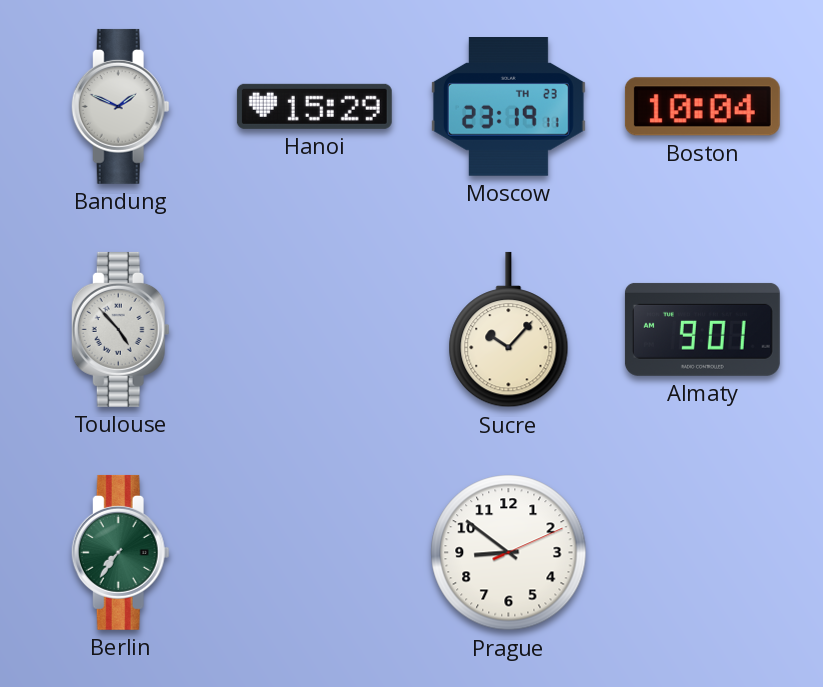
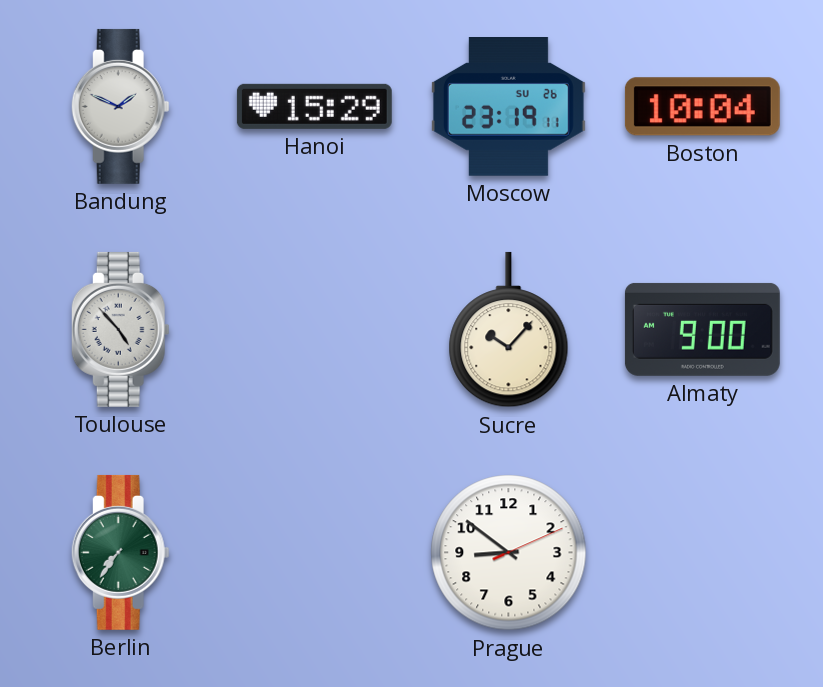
Moscow date: TH 23 -> SU 26 (508, 107)
Almaty: 9:01 -> 9:00 (702, 329)
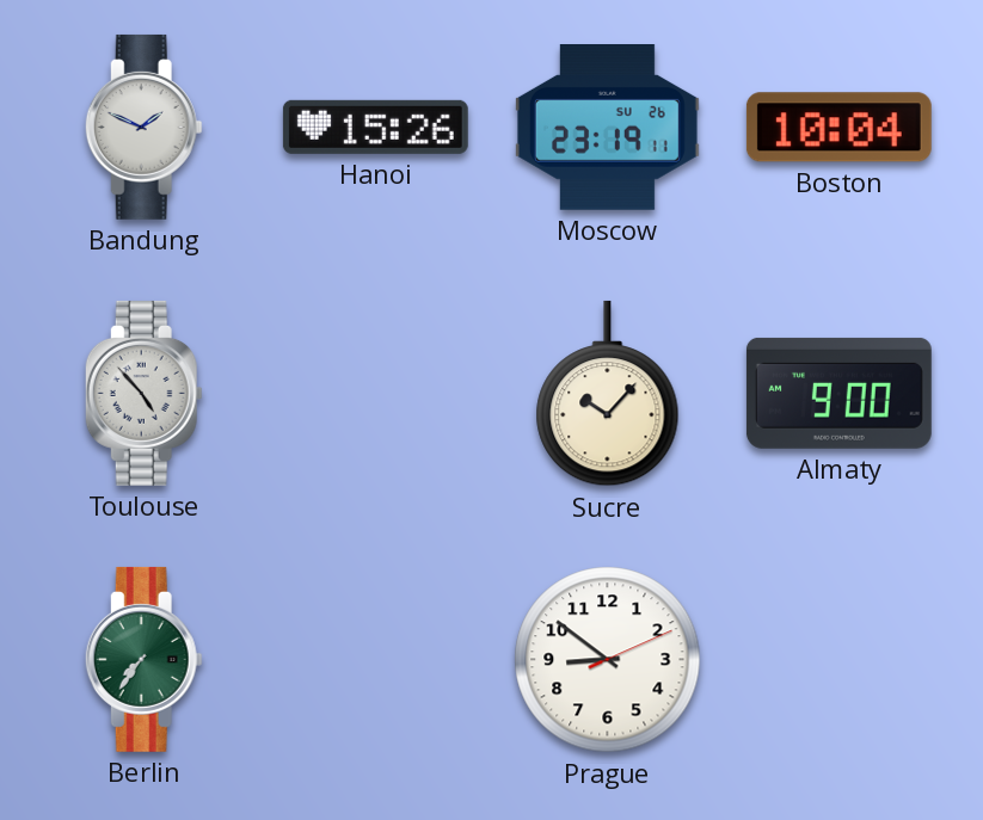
Hanoi: 15:29 -> 15:26 (375, 127)
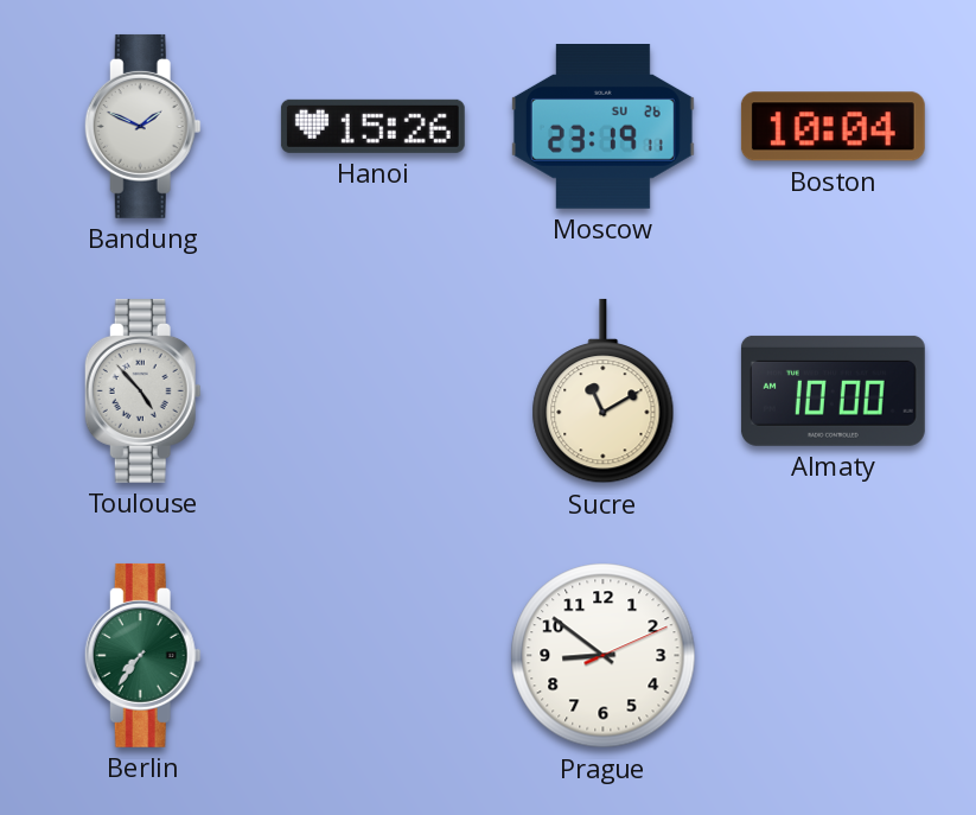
Sucre: 10:07 -> 11:10 (604, 391)
Almaty: 9:00 -> 10:00 (833, 390)
